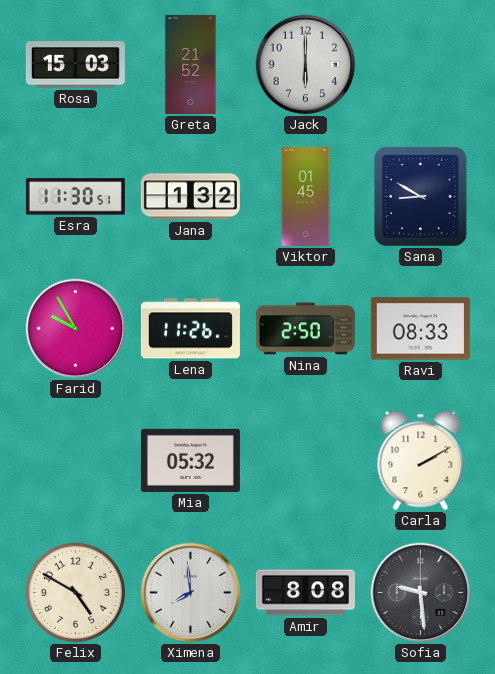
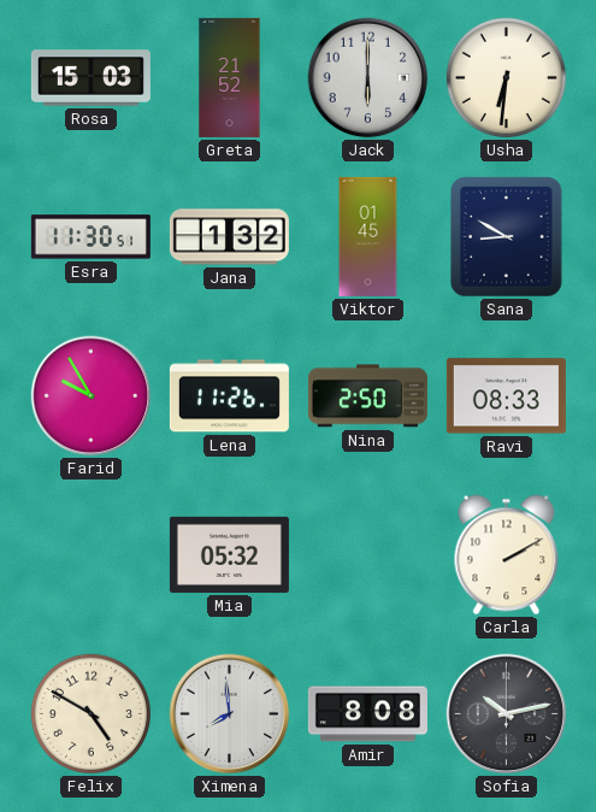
Usha: none -> 6:31 (506, 77)
Sofia: 9:29 -> 10:13 (507, 714)
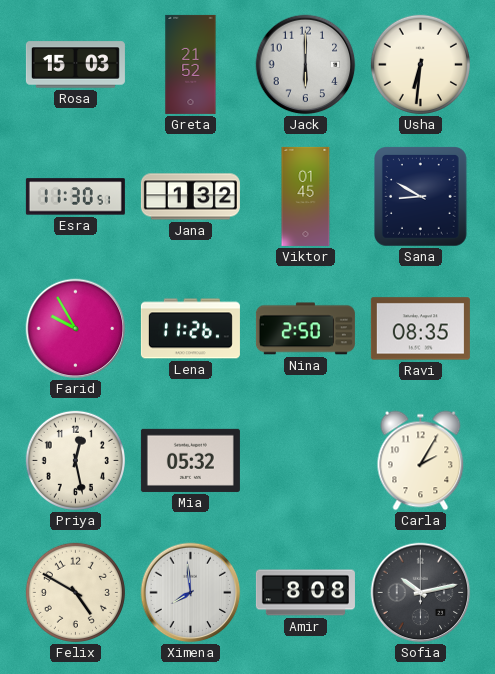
Ravi: 08:33 -> 08:35 (420, 329)
Priya: none -> 12:28 (75, 460)
Carla: 2:10 -> 2:05 (421, 461)
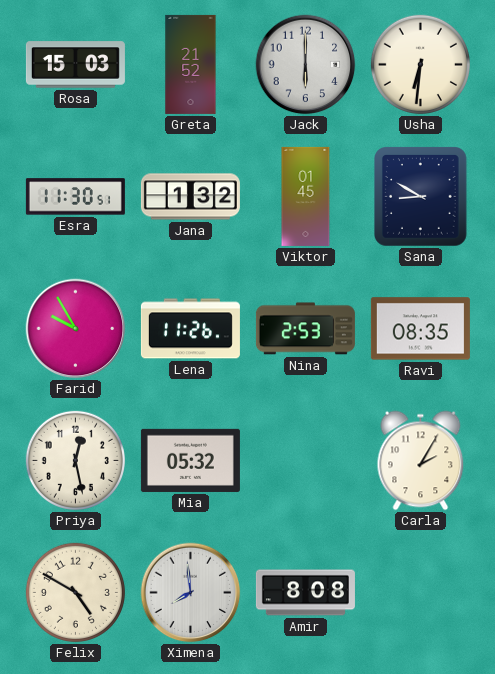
Nina: 2:50 -> 2:53 (305, 329)
Sofia: 10:13 -> none (421, 593)
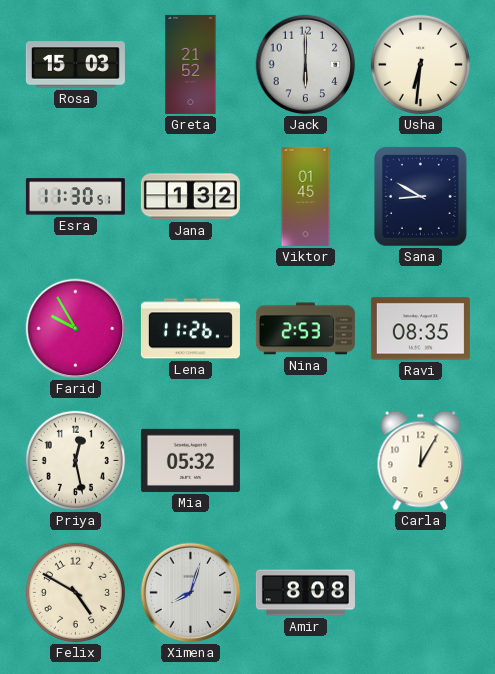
Carla: 2:05 -> 12:05 (421, 461)
Ximena: 7:59 -> 8:03 (191, 593)
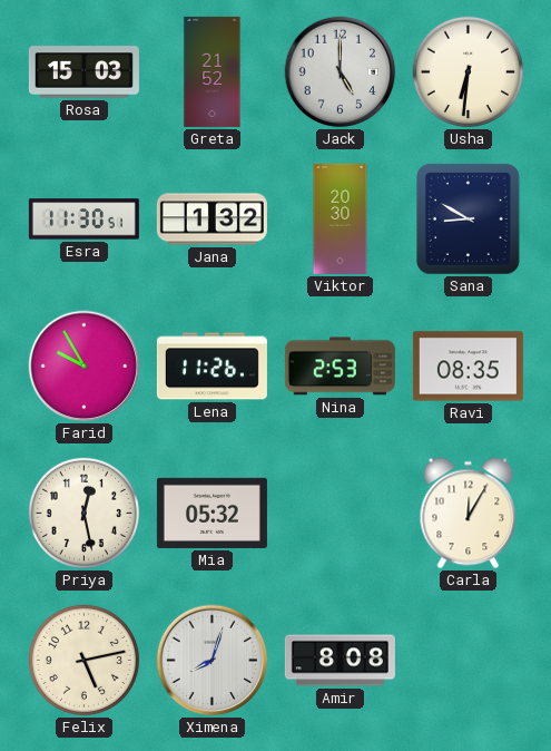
Jack: 6:00 -> 5:00 (341, 72)
Viktor: 01:45 -> 20:30 (341, 218)
Felix: 4:50 -> 5:13 (83, 660)
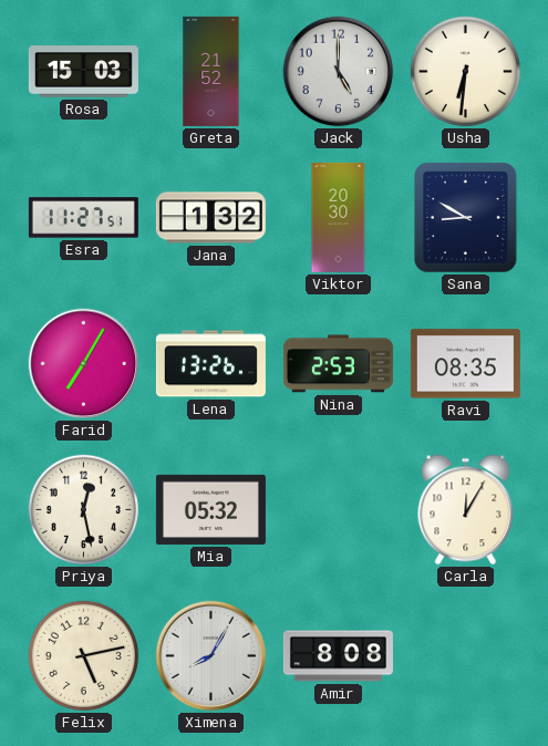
Esra: 11:30 -> 11:27 (83, 218)
Farid: 9:55 -> 7:05 (84, 364)
Lena: 11:26 -> 13:26 (210, 364)
Ximena: 8:03 -> 8:05 (211, 656)
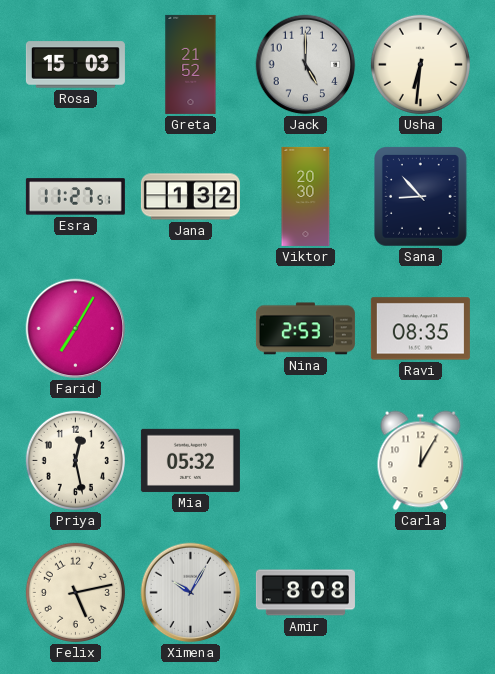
Sana: 8:50 -> 8:53 (421, 197)
Lena: 13:26 -> none (210, 364)
Ximena: 8:05 -> 10:05 (191, 593)
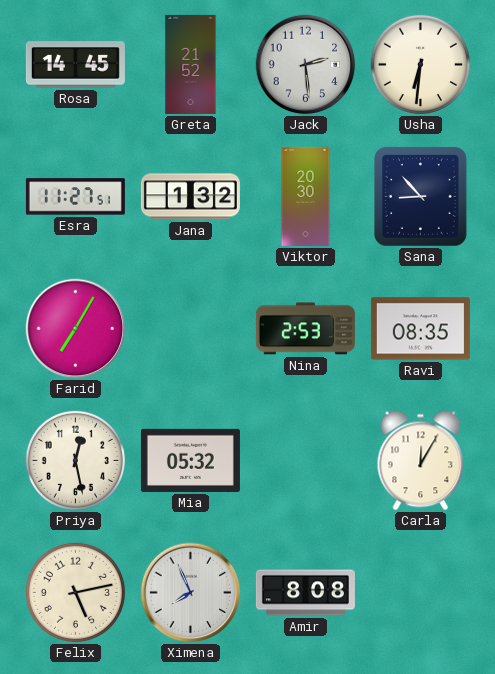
Rosa: 15:03 -> 14:45 (75, 65)
Jack: 5:00 -> 2:29 (306, 65)
Ximena: 10:05 -> 7:56 (191, 593)
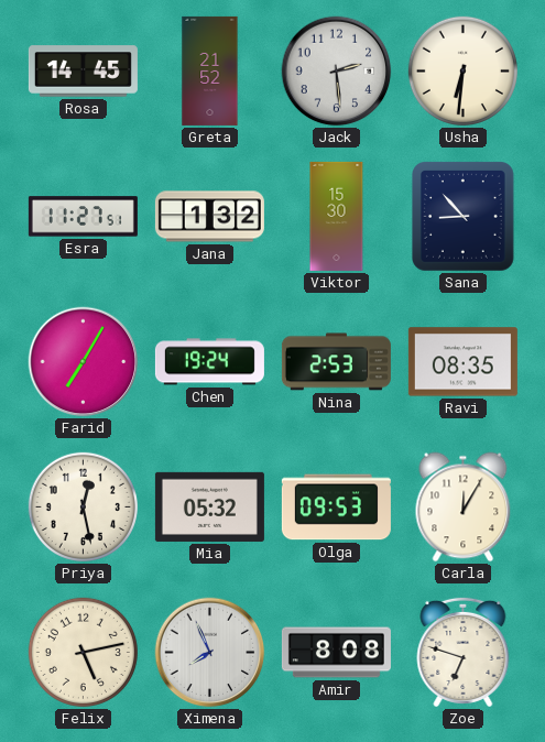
Viktor: 20:30 -> 15:30 (337, 216)
Chen: none -> 19:24 (209, 362)
Olga: none -> 09:53 (336, 508)
Zoe: none -> 6:48 (464, 652)
